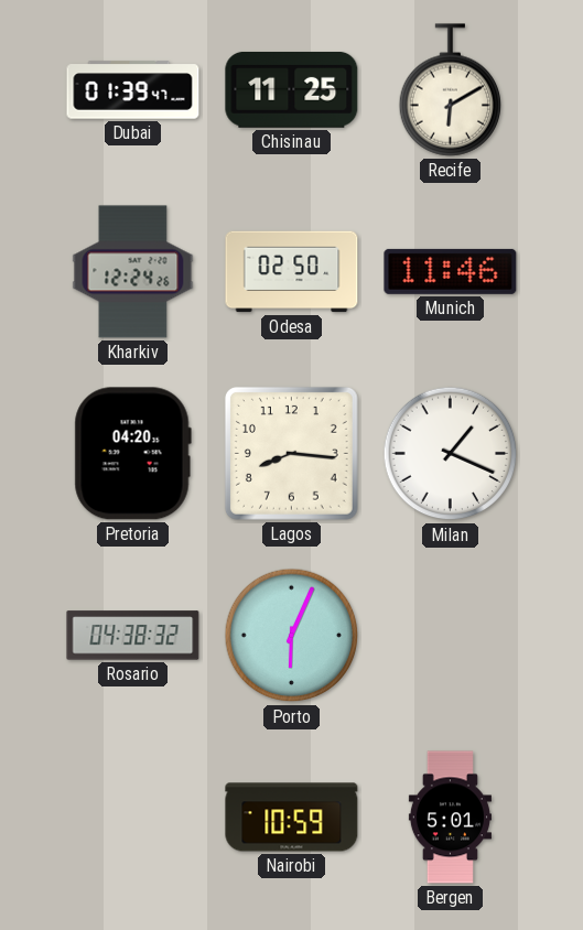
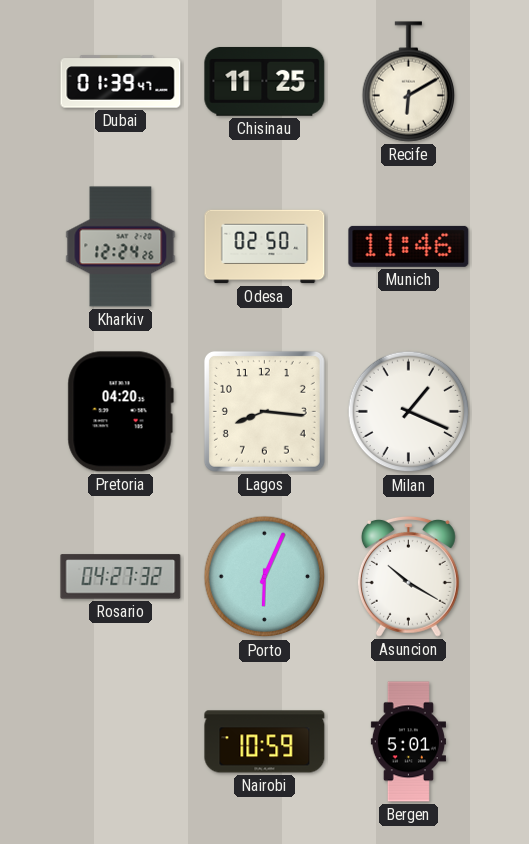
Rosario: 04:38 -> 04:27 (121, 577)
Asuncion: none -> 10:20 (408, 576)
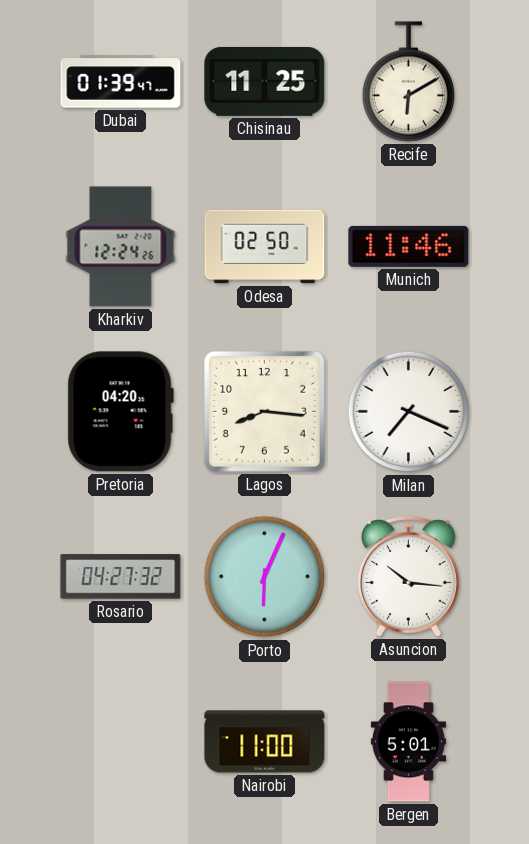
Milan: 1:19 -> 7:19 (409, 412)
Asuncion: 10:20 -> 10:16 (408, 576)
Nairobi: 10:59 -> 11:00 (265, 742)
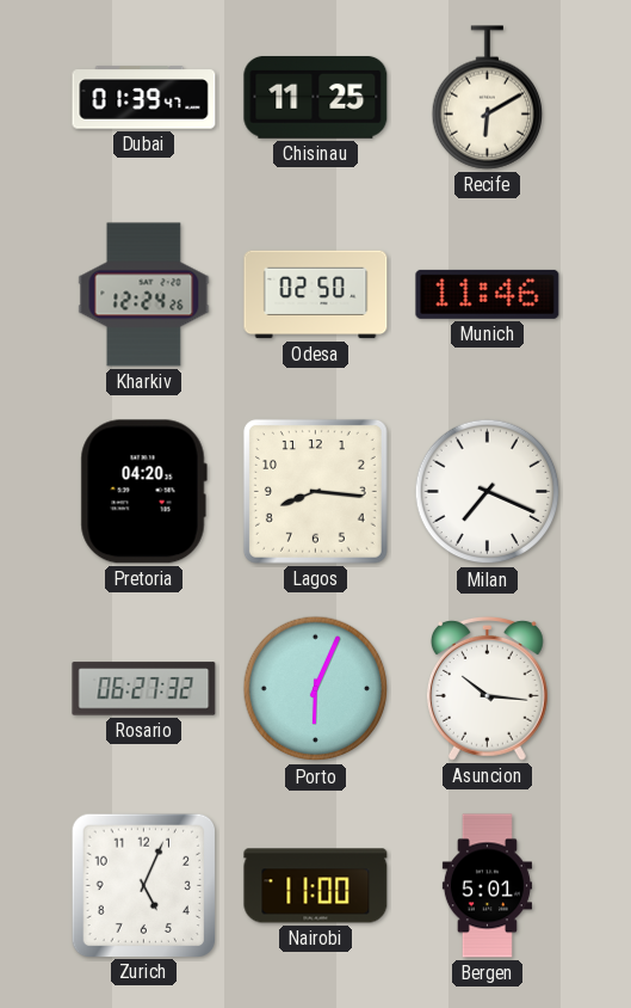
Rosario: 04:27 -> 06:27 (144, 689)
Zurich: none -> 5:04 (143, 885)
